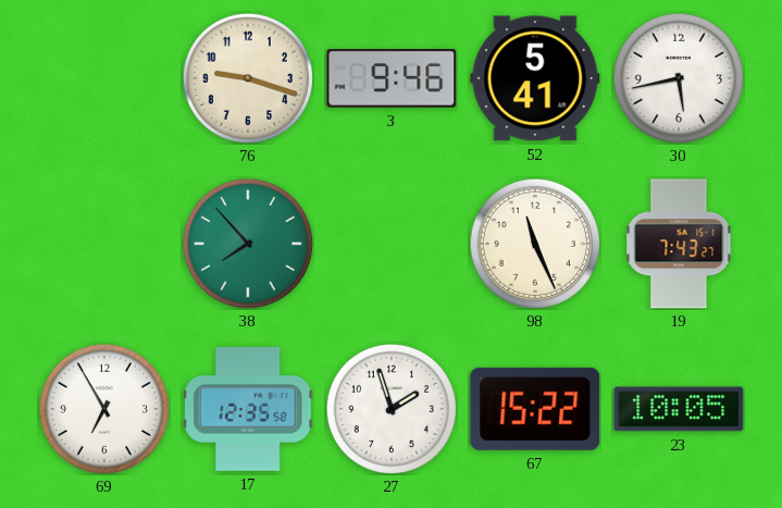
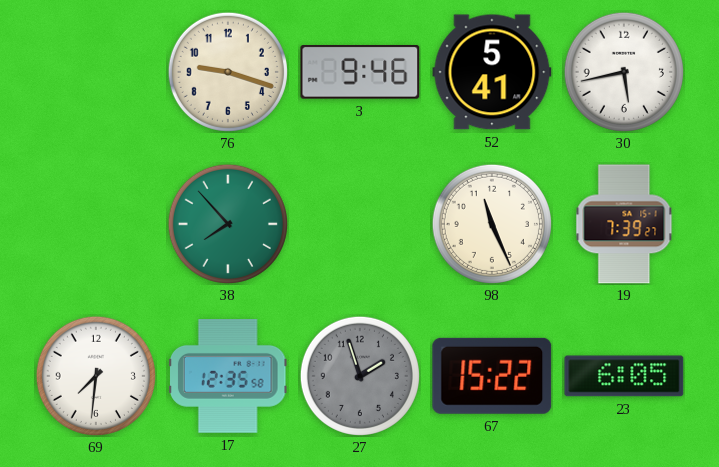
19: 7:43 -> 7:39 (624, 224)
69: 6:55 -> 7:31 (96, 376)
27 dial: white -> grey (360, 376)
23: 10:05 -> 6:05 (624, 376)
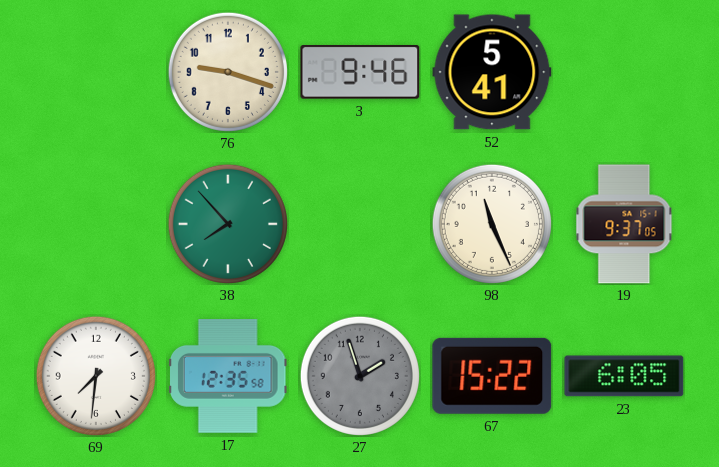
30: 5:43 -> none (624, 72)
19: 7:39 -> 9:37 (624, 224)
